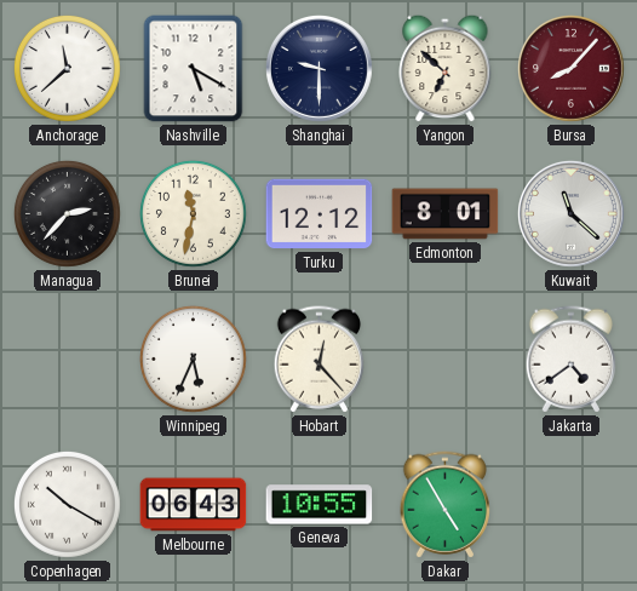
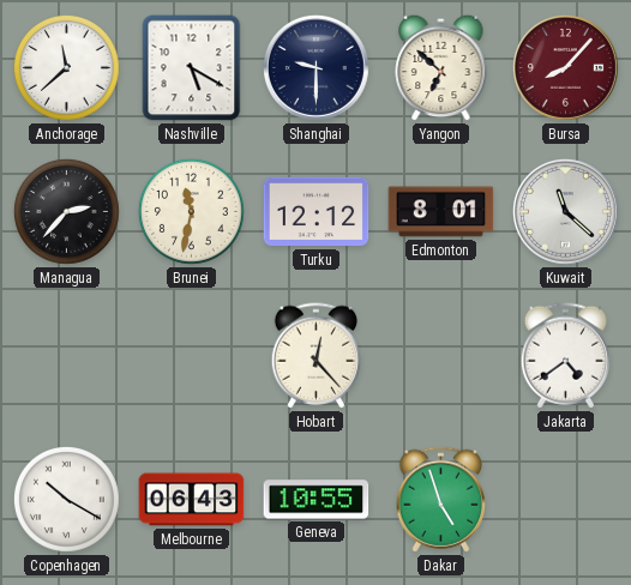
Winnipeg: 5:34 -> none (193, 358)
Dakar: 4:55 -> 4:57 (441, 500)
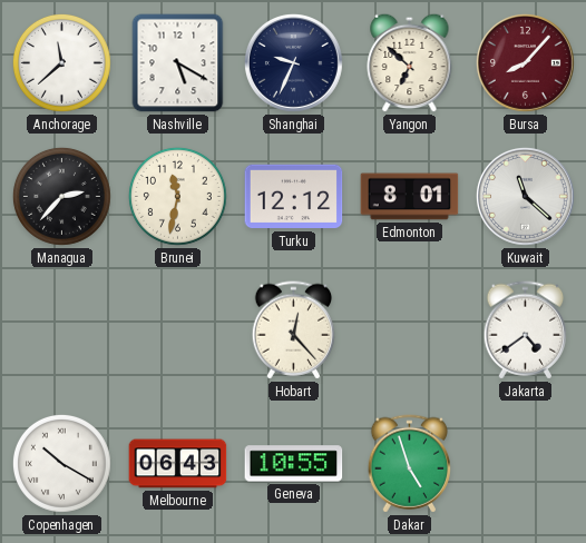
Shanghai: 9:30 -> 9:34 (293, 62)
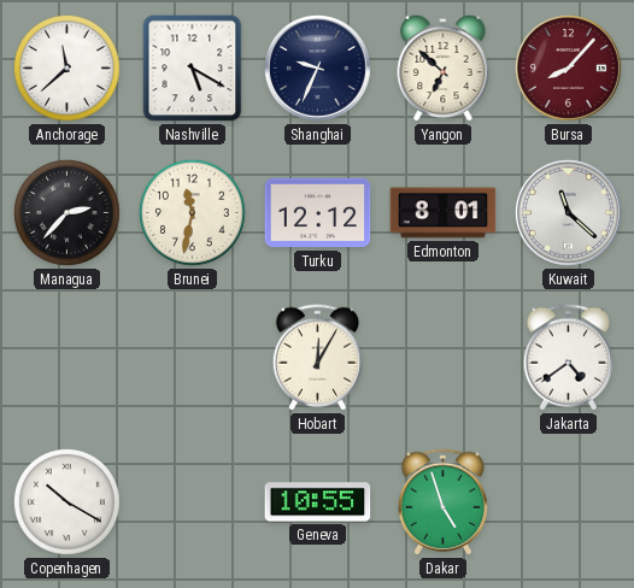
Hobart: 12:23 -> 12:05 (318, 358)
Melbourne: 06:43 -> none (178, 464)
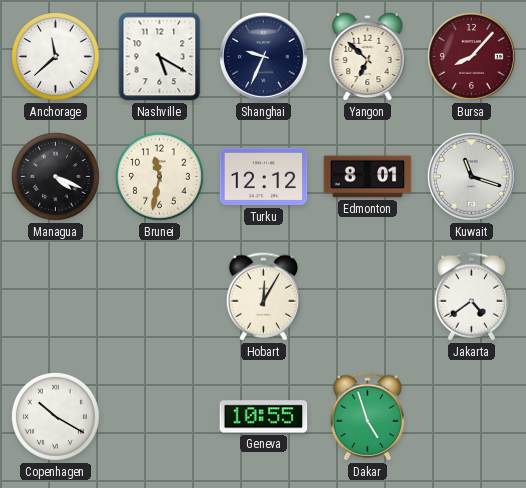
Managua: 2:37 -> 4:19 (55, 176)
Kuwait: 11:22 -> 11:18 (471, 176)
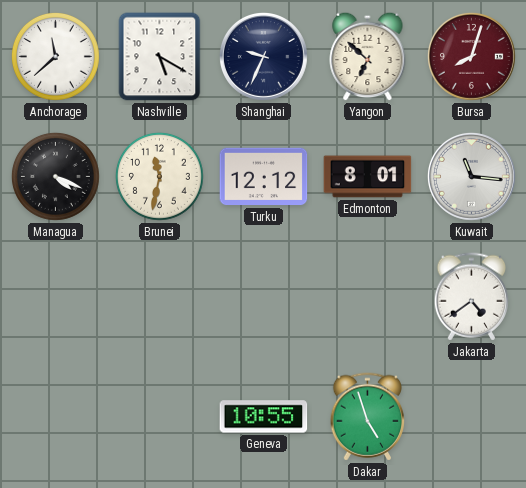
Bursa: 8:07 -> 8:03 (471, 56)
Kuwait: 11:18 -> 11:16 (471, 176)
Hobart: 12:05 -> none (264, 297)
Copenhagen: 10:20 -> none (55, 416)
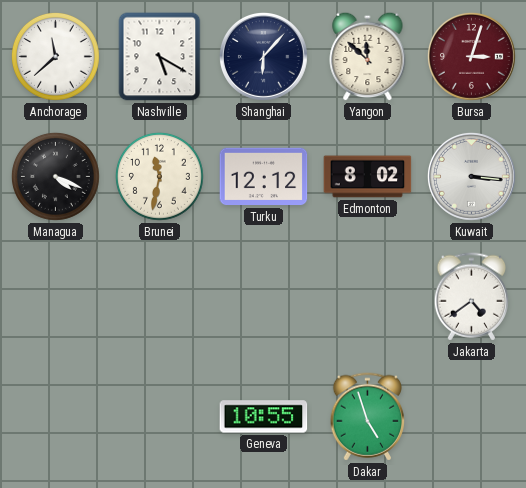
Shanghai: 9:34 -> 6:07 (263, 56)
Yangon: 6:52 -> 11:52 (368, 56)
Bursa: 8:03 -> 3:03 (471, 56)
Edmonton: 8:01 -> 8:02 (368, 177)
Kuwait: 11:16 -> 3:16 (471, 176)
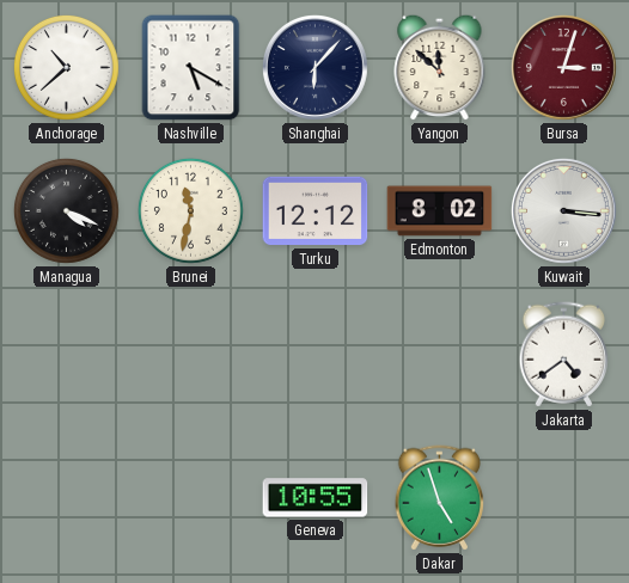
Anchorage: 11:38 -> 10:38 (66, 67)
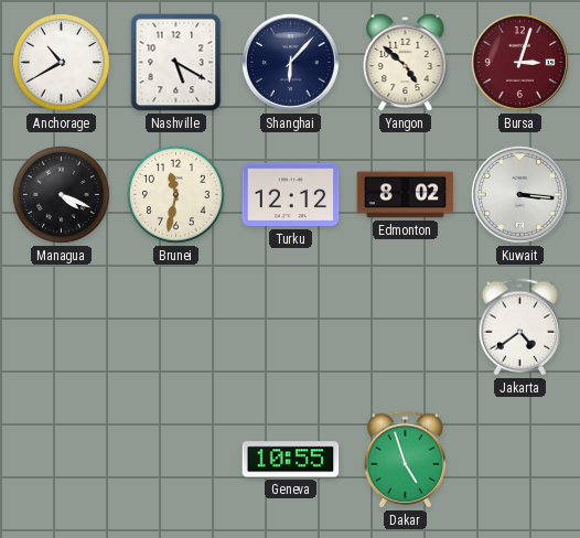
Anchorage: 10:38 -> 10:40 (61, 62)
Yangon: 11:52 -> 4:52 (406, 62)
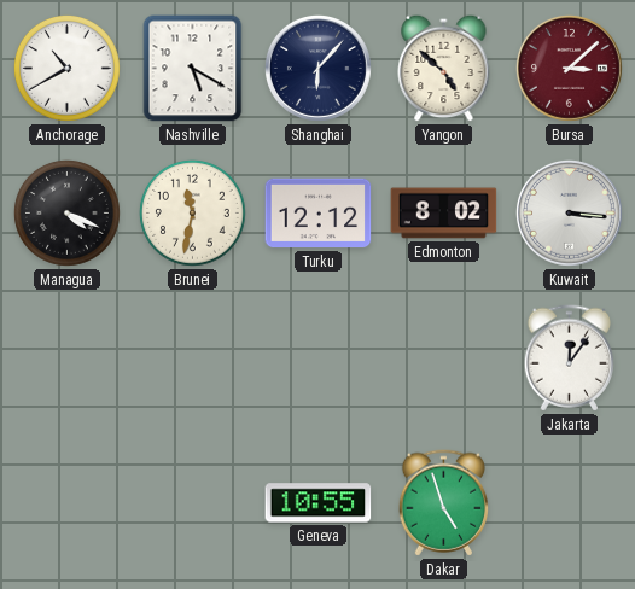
Bursa: 3:03 -> 3:08 (569, 68)
Jakarta: 4:39 -> 12:06 (570, 358)
